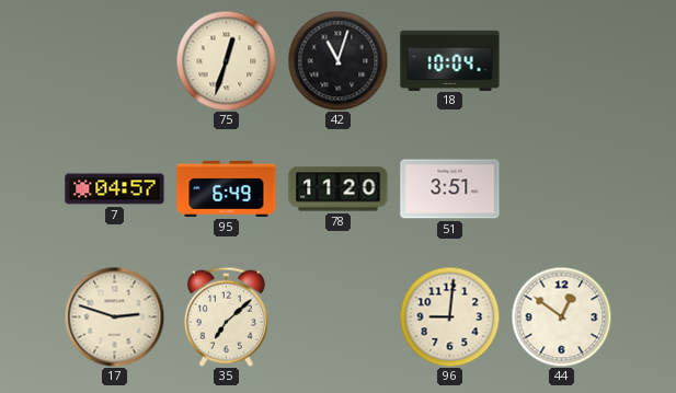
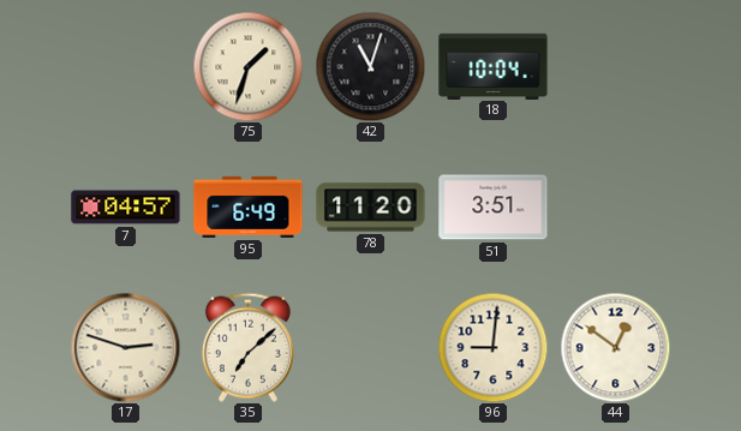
75: 12:33 -> 1:33 (247, 66)
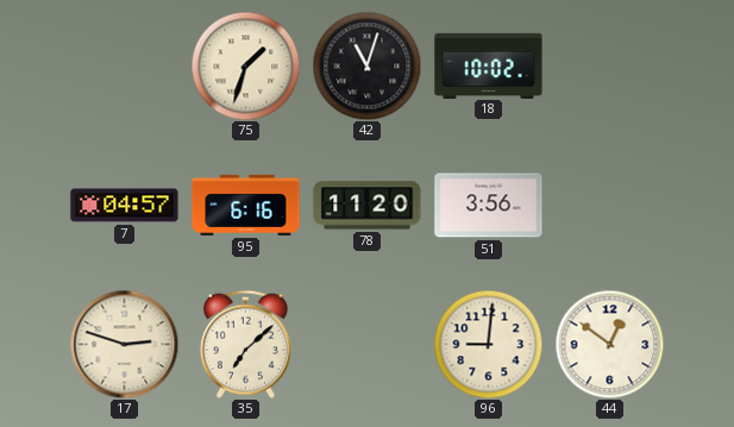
18: 10:04 -> 10:02 (489, 65)
95: 6:49 -> 6:16 (246, 205)
51: 3:51 -> 3:56 (489, 206)
